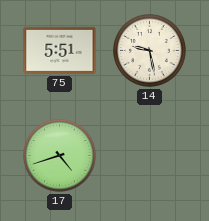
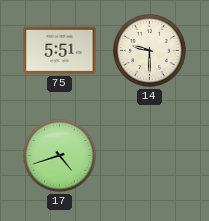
14: 9:28 -> 9:30 (150, 51)
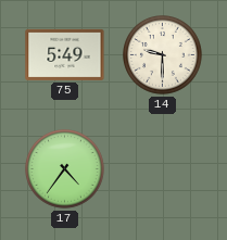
75: 5:51 -> 5:49 (65, 54)
17: 4:42 -> 4:36 (65, 169)
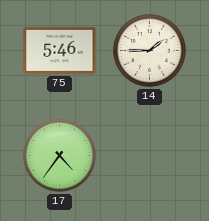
75: 5:49 -> 5:46 (60, 50)
14: 9:30 -> 1:45 (150, 51)
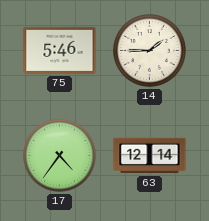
63: none -> 12:14 (150, 156)
